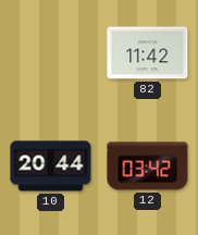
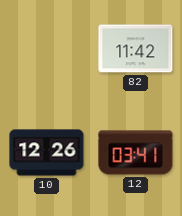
10: 20:44 -> 12:26 (47, 153)
12: 03:42 -> 03:41 (136, 153)
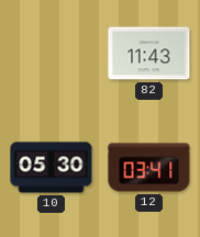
82: 11:42 -> 11:43 (149, 54)
10: 12:26 -> 05:30 (52, 168)
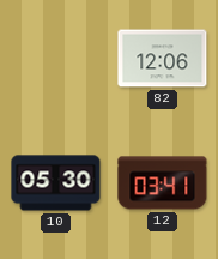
82: 11:43 -> 12:06 (163, 59)
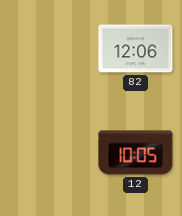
10: 05:30 -> none (56, 183)
12: 03:41 -> 10:05 (136, 153)
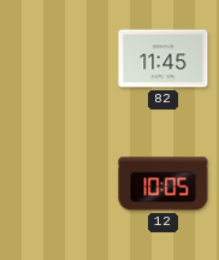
82: 12:06 -> 11:45 (164, 59)
